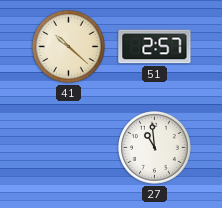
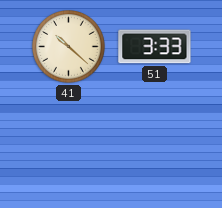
51: 2:57 -> 3:33 (155, 47)
27: 10:59 -> none (155, 148)
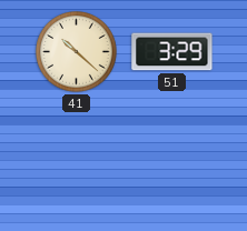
51: 3:33 -> 3:29 (172, 52)
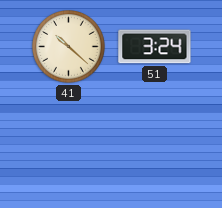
51: 3:29 -> 3:24 (155, 47)
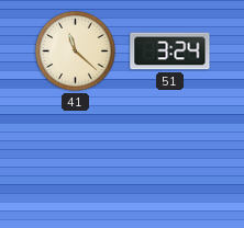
41: 10:22 -> 11:22 (76, 52)
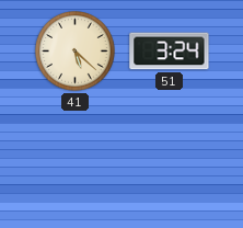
41: 11:22 -> 5:22 (76, 52)
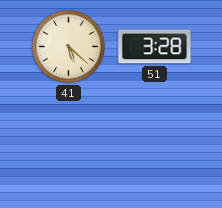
51: 3:24 -> 3:28 (155, 47)
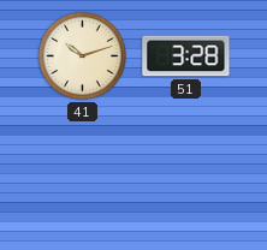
41: 5:22 -> 10:12 (83, 56)
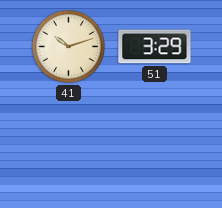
51: 3:28 -> 3:29 (155, 47)
